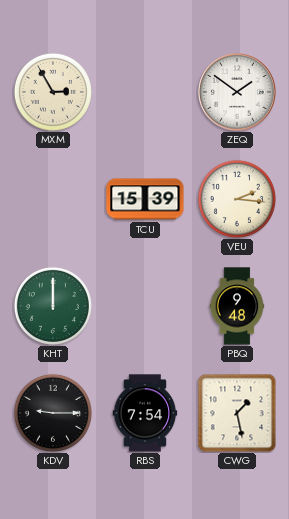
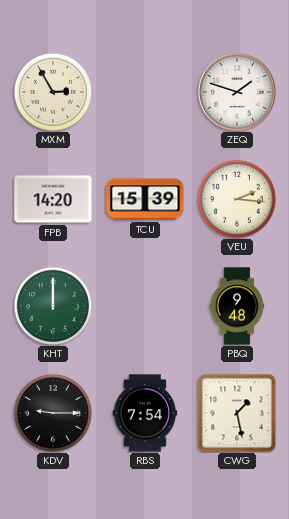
ZEQ: 1:51 -> 1:48 (237, 92)
FPB: none -> 14:20 (53, 199)
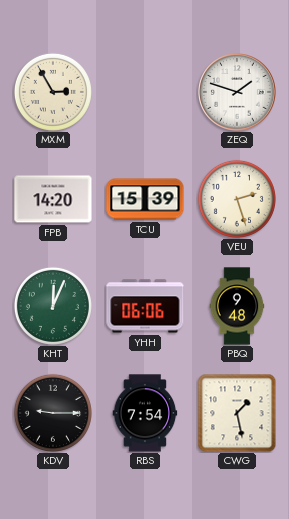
VEU: 2:16 -> 2:27 (237, 199)
KHT: 12:00 -> 12:04 (53, 306)
YHH: none -> 06:06 (145, 306)
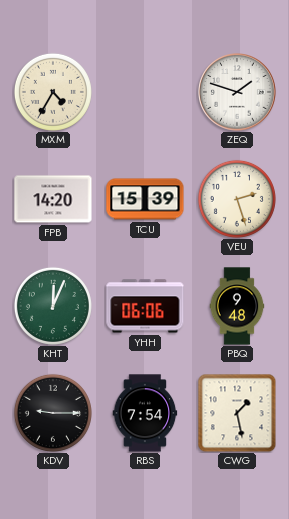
MXM: 2:55 -> 4:35 (53, 92)
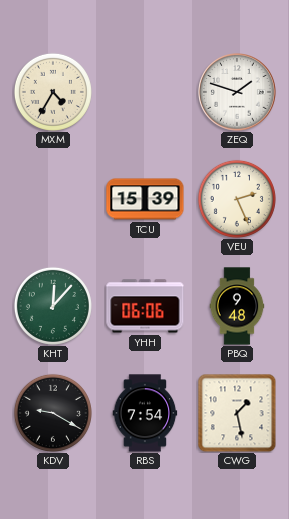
FPB: 14:20 -> none (53, 199)
VEU: 2:27 -> 2:26 (237, 199)
KHT: 12:04 -> 12:07 (53, 306)
KDV: 9:15 -> 9:20 (53, 413)
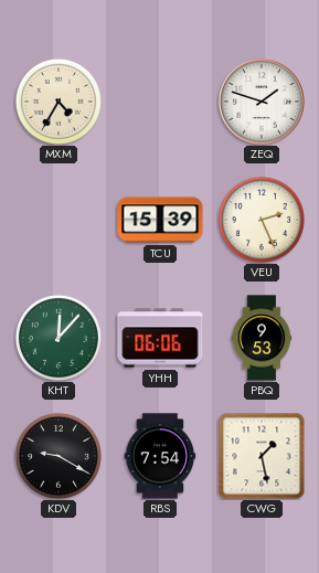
PBQ: 9:48 -> 9:53 (262, 338)
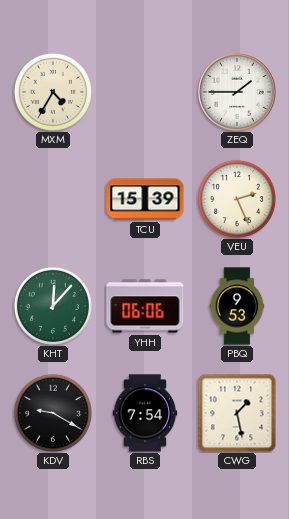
ZEQ: 1:48 -> 1:45 (237, 92)
